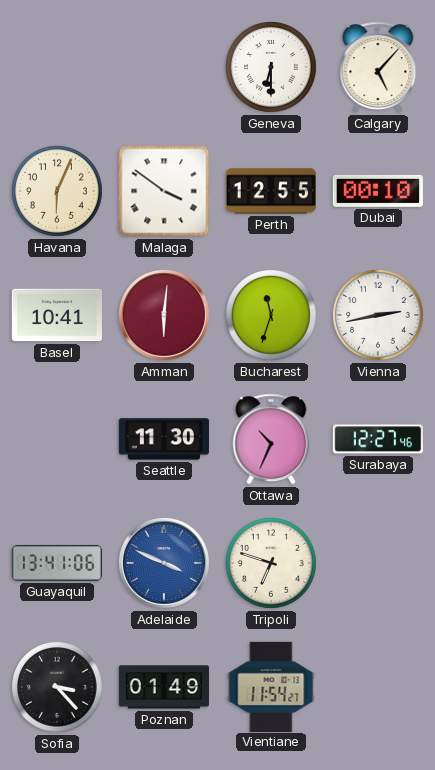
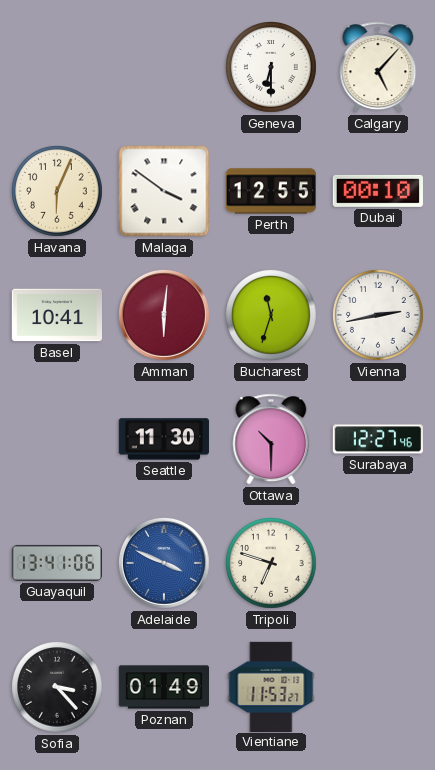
Ottawa: 10:34 -> 10:30 (271, 439)
Vientiane: 11:54 -> 11:53 (271, 686)
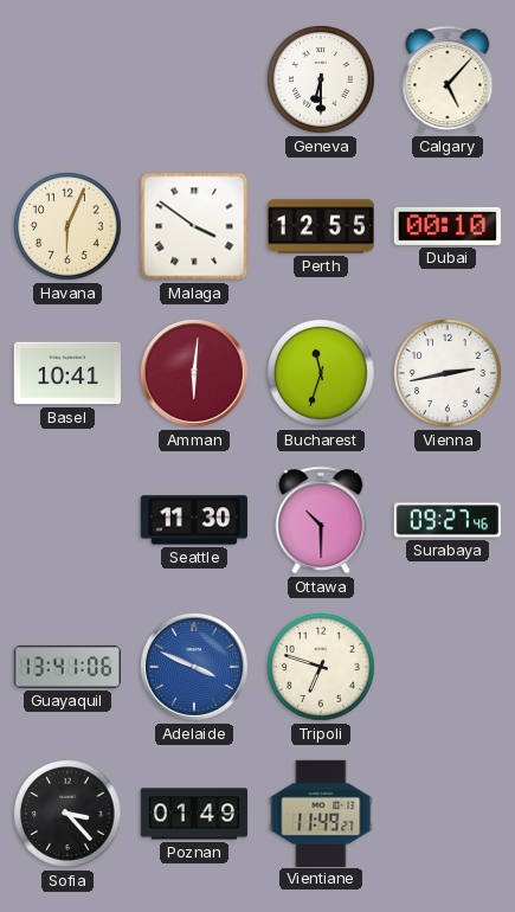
Surabaya: 12:27 -> 09:27 (446, 520)
Vientiane: 11:53 -> 11:49 (321, 813)
